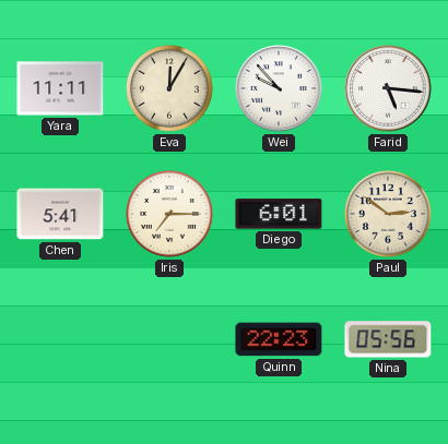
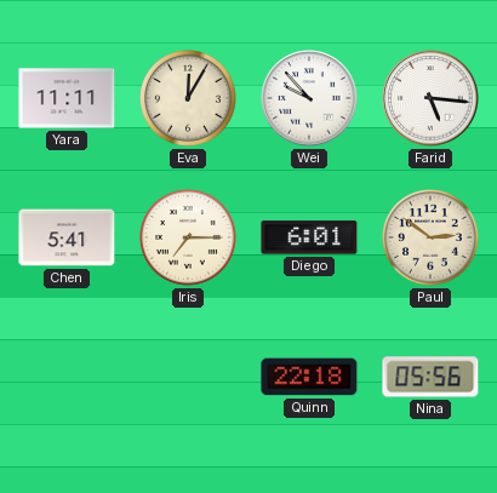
Quinn: 22:23 -> 22:18 (309, 377)
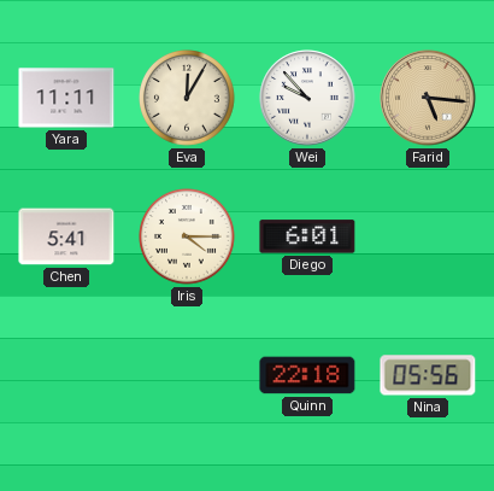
Farid dial: white -> champagne (428, 98)
Iris: 7:15 -> 4:15 (188, 238)
Paul: 2:51 -> none (432, 239)
